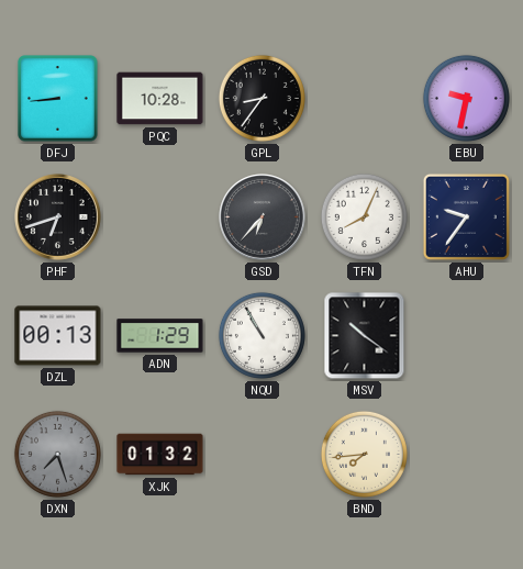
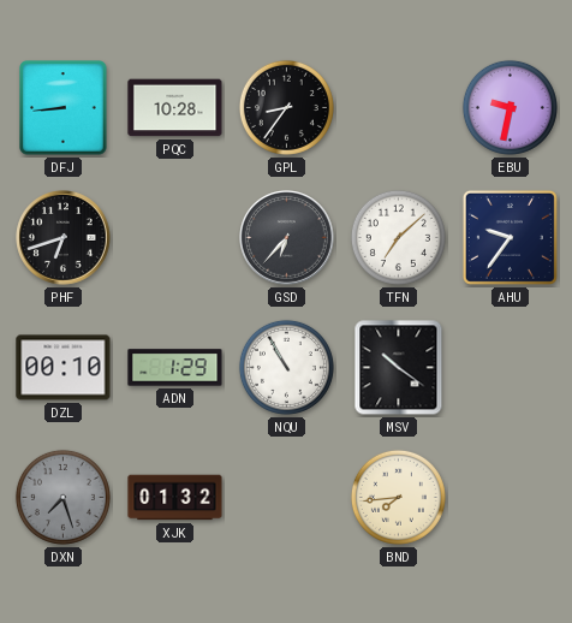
TFN: 8:04 -> 7:08 (398, 237)
DZL: 00:13 -> 00:10 (64, 368)
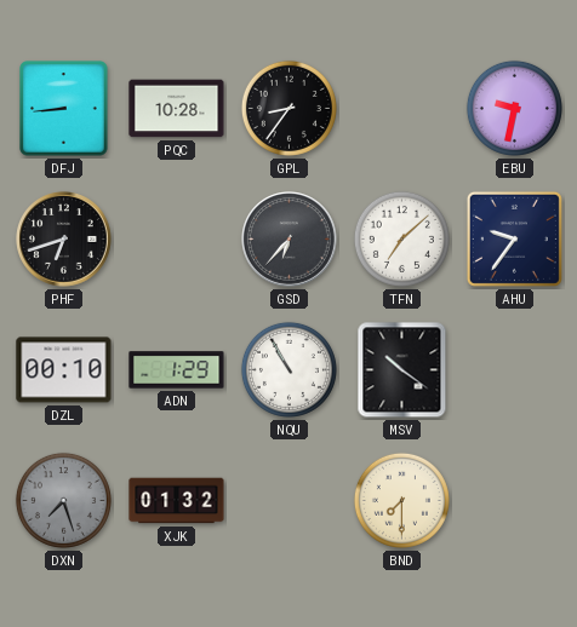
BND: 7:44 -> 7:30 (401, 500)
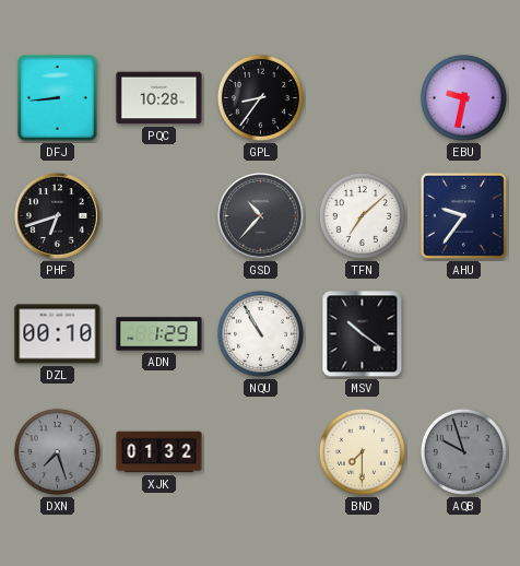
GSD: 6:37 -> 10:37 (261, 216)
AQB: none -> 9:57 (463, 451)
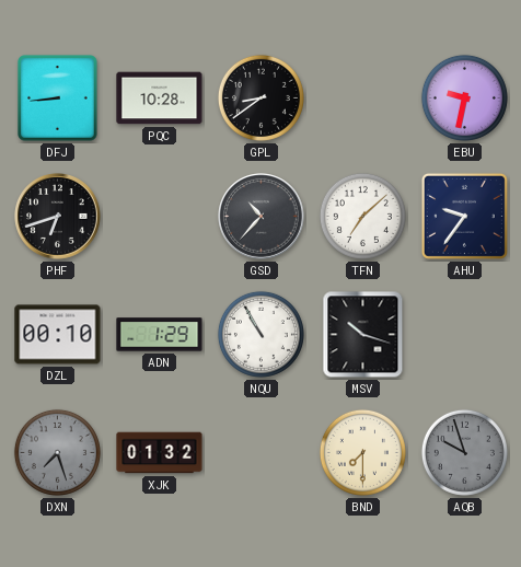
GPL: 8:36 -> 8:39 (260, 97)
MSV: 10:21 -> 10:18 (363, 335)
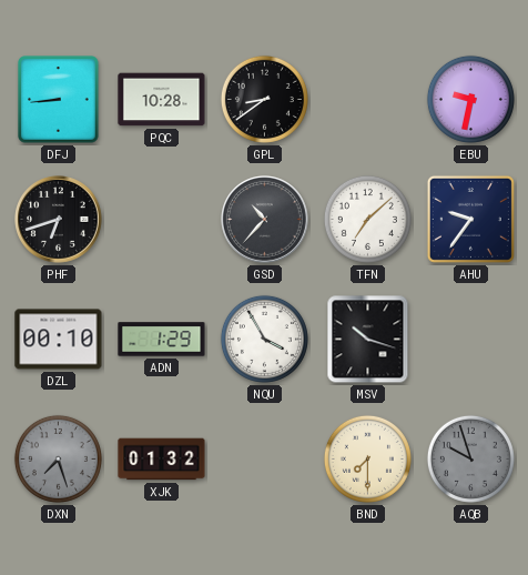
NQU: 10:55 -> 3:55 (264, 339)
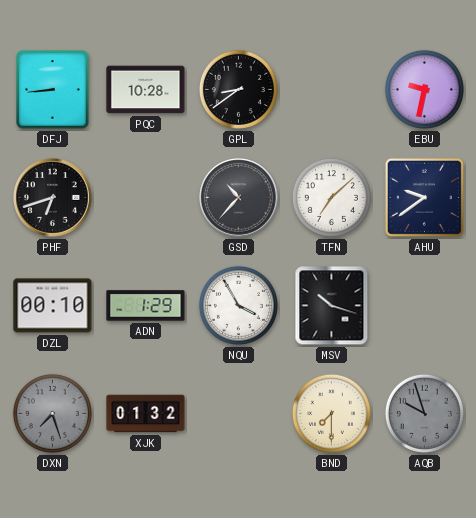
AHU: 9:36 -> 9:39 (424, 197)
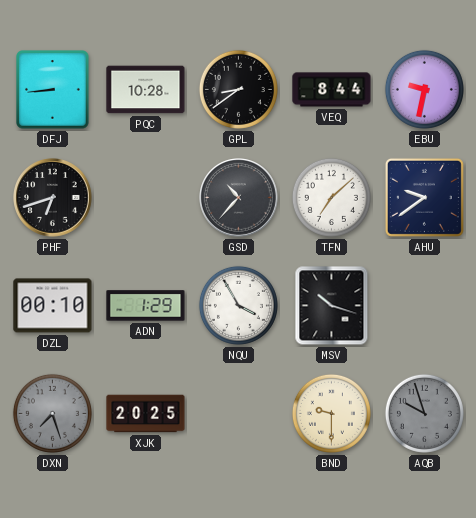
VEQ: none -> 8:44 (332, 90)
XJK: 01:32 -> 20:25 (146, 414)
BND: 7:30 -> 9:30 (331, 413)
